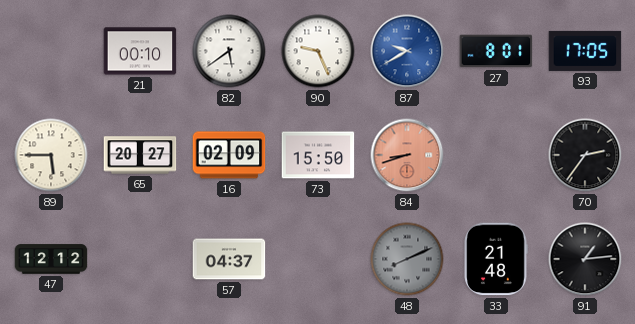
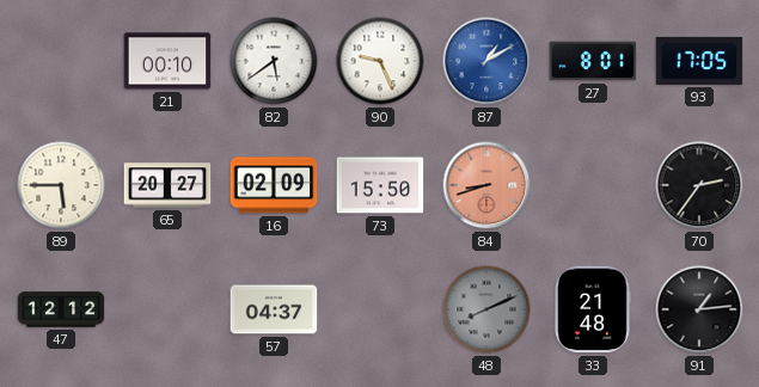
87: 9:40 -> 1:10 (486, 61)
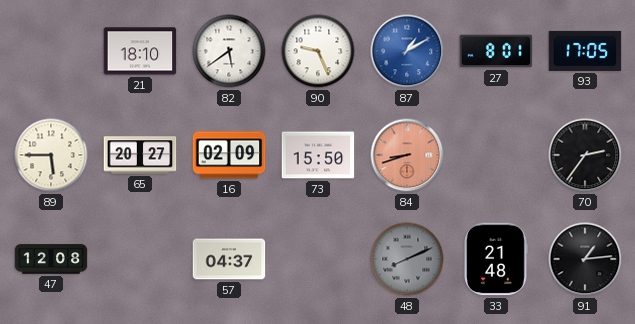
21: 00:10 -> 18:10 (140, 51)
47: 12:12 -> 12:08 (51, 259)
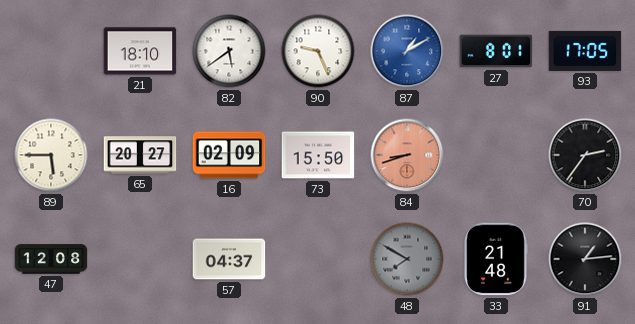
48: 8:11 -> 7:50 (407, 259)
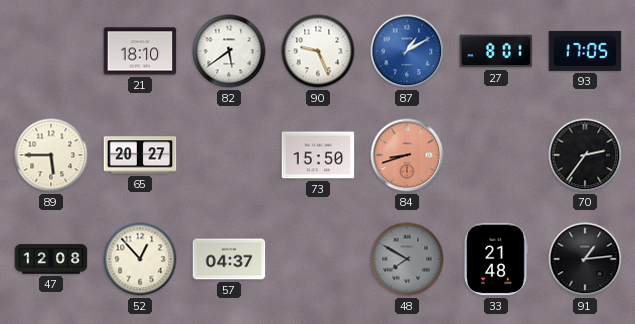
16: 02:09 -> none (229, 155)
52: none -> 12:53 (140, 259)
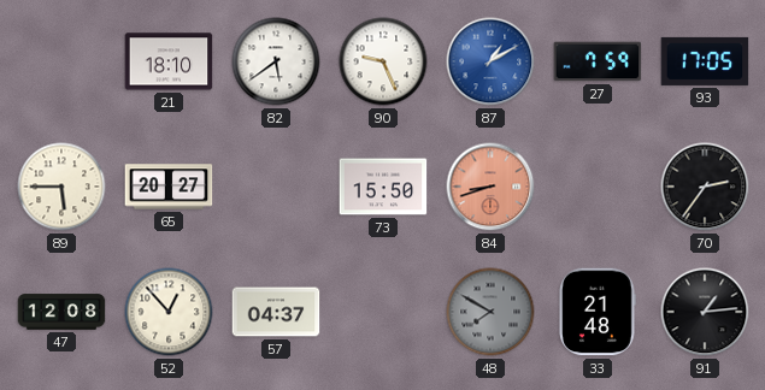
27: 8:01 -> 7:59 (598, 61)
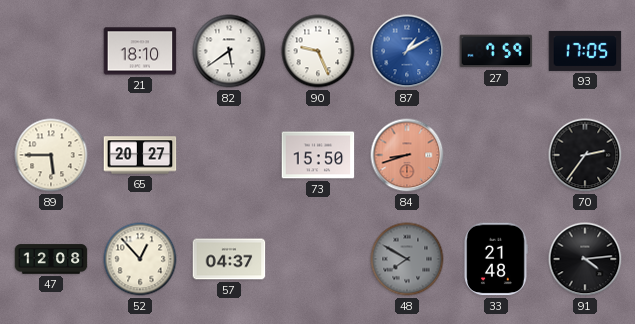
91: 1:14 -> 4:14 (585, 259)
